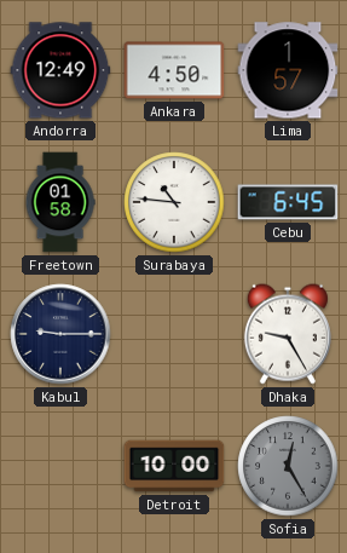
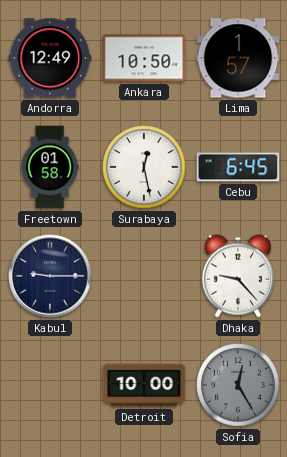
Ankara: 4:50 -> 10:50 (144, 58)
Surabaya: 10:46 -> 12:28 (144, 167)
Dhaka: 9:25 -> 9:23 (238, 276)
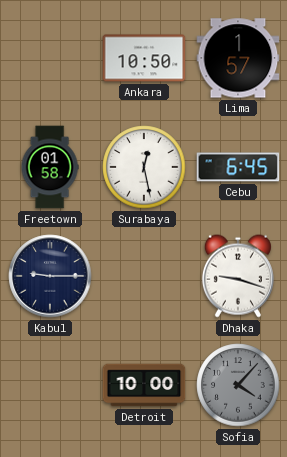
Andorra: 12:49 -> none (50, 58)
Dhaka: 9:23 -> 9:18 (238, 276)
Sofia: 12:25 -> 4:07 (238, 385)
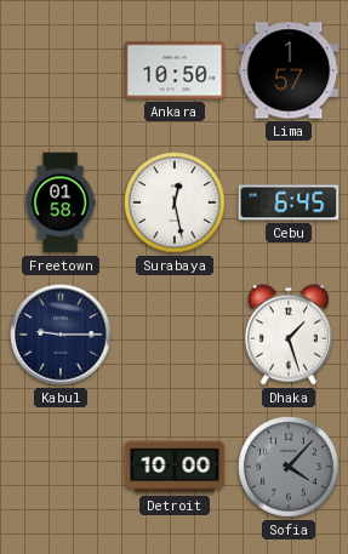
Dhaka: 9:18 -> 1:27 (289, 335)
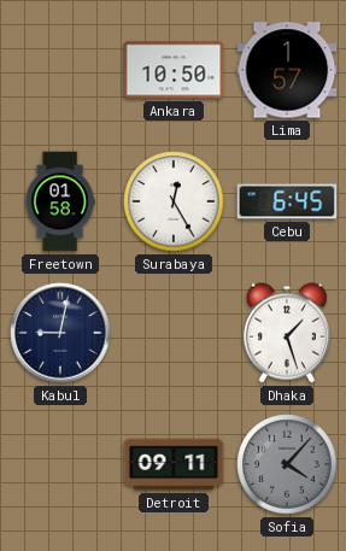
Surabaya: 12:28 -> 12:25 (174, 201)
Kabul: 9:15 -> 9:02 (60, 333)
Detroit: 10:00 -> 09:11 (174, 464)
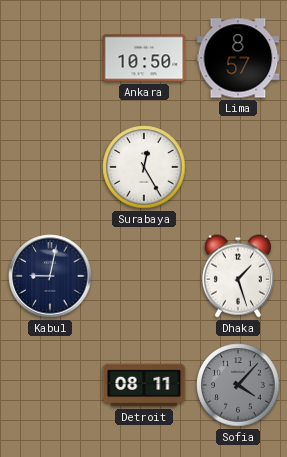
Lima: 1:57 -> 8:57 (238, 58)
Freetown: 01:58 -> none (60, 201)
Cebu: 6:45 -> none (287, 201)
Detroit: 09:11 -> 08:11 (144, 385)
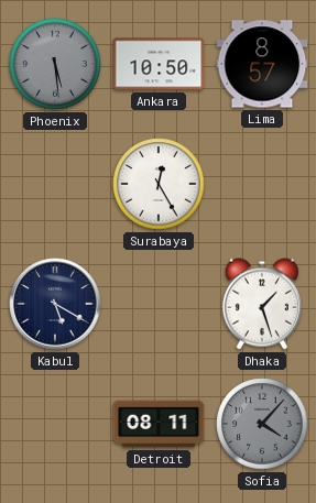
Phoenix: none -> 5:29 (55, 64)
Kabul: 9:02 -> 5:20 (55, 304)
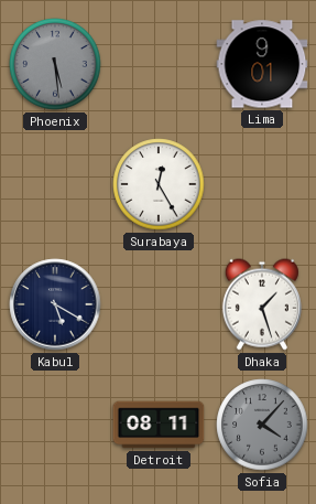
Ankara: 10:50 -> none (159, 64)
Lima: 8:57 -> 9:01 (262, 64)
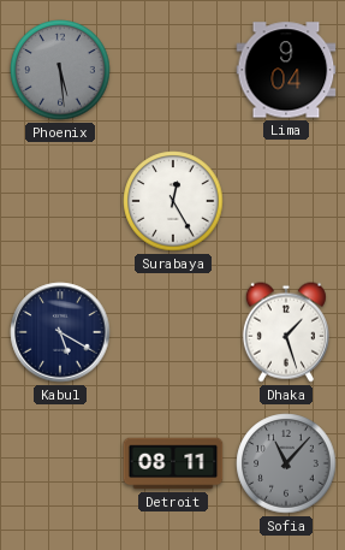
Lima: 9:01 -> 9:04 (286, 70)
Sofia: 4:07 -> 11:07 (286, 463)
